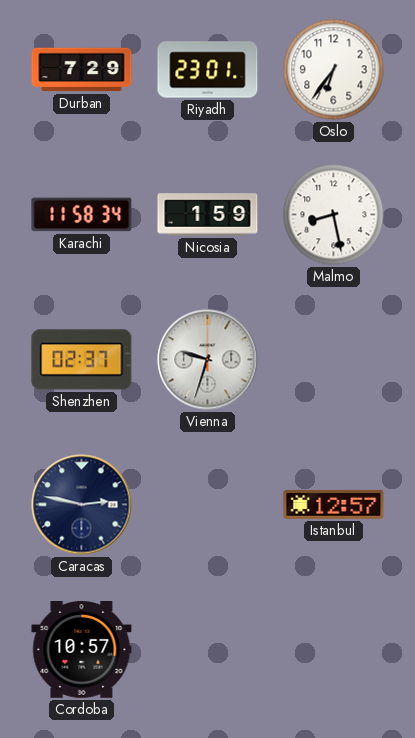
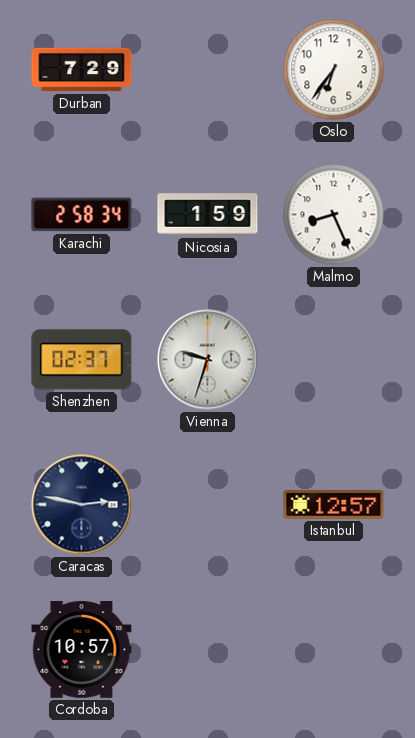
Riyadh: 23:01 -> none (208, 70)
Karachi: 11:58 -> 2:58 (82, 215)
Malmo: 8:28 -> 8:26 (334, 215)
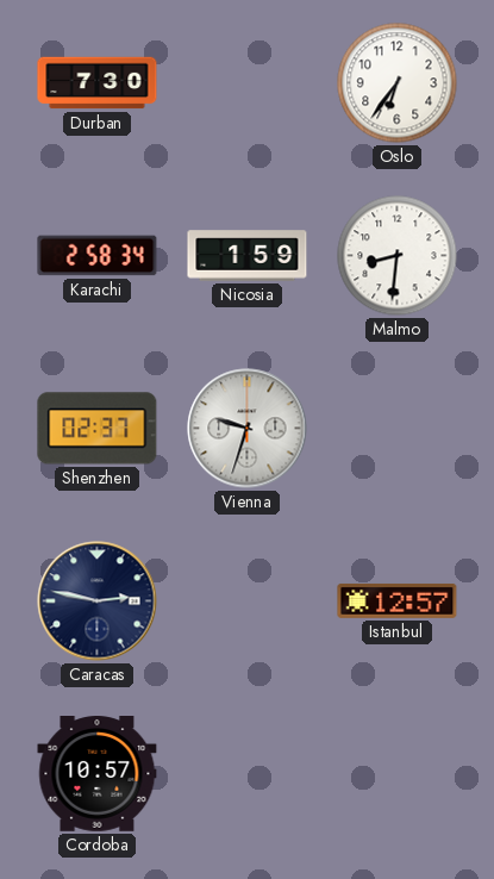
Durban: 7:29 -> 7:30 (98, 83)
Malmo: 8:26 -> 8:31 (398, 256)
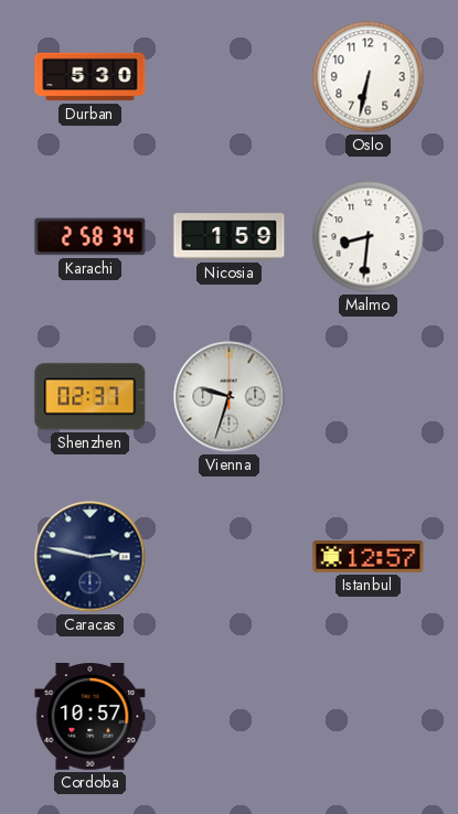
Durban: 7:30 -> 5:30 (90, 77)
Oslo: 6:36 -> 6:32 (369, 77)
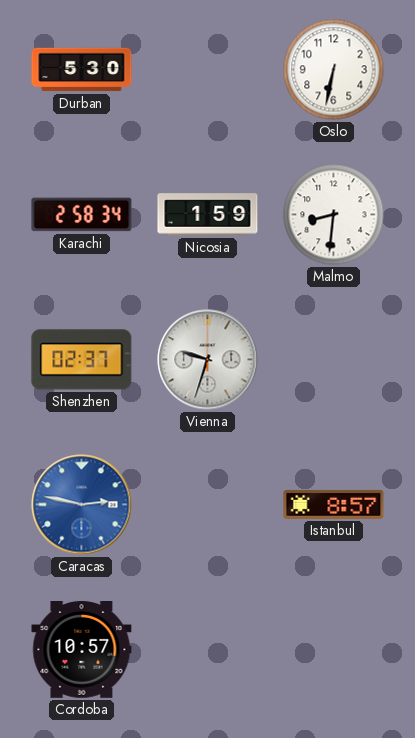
Caracas dial: navy -> blue (82, 505)
Istanbul: 12:57 -> 8:57 (334, 505)
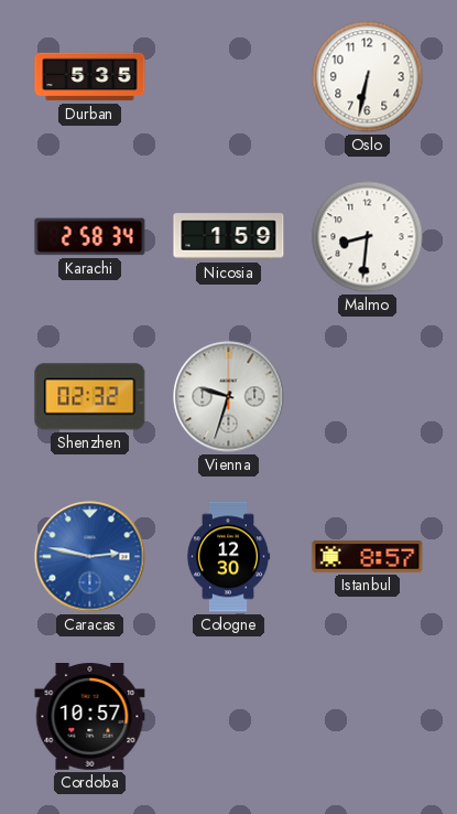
Durban: 5:30 -> 5:35 (90, 77)
Shenzhen: 02:37 -> 02:32 (90, 397)
Cologne: none -> 12:30 (228, 557)
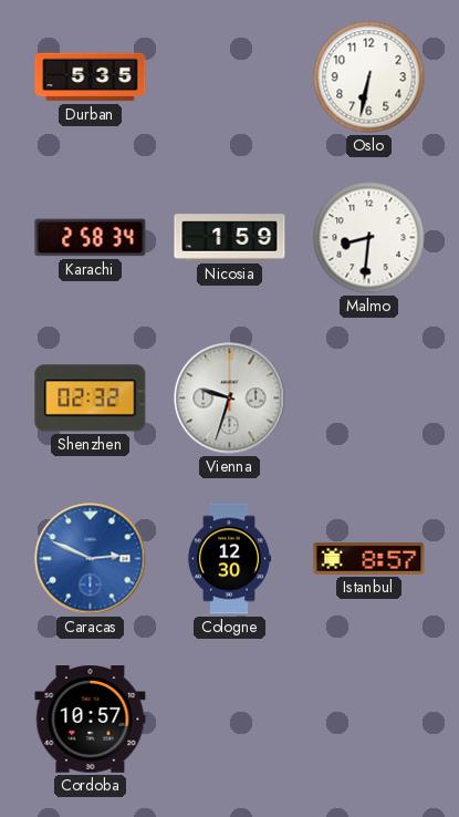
Caracas: 2:47 -> 2:49 (91, 559)
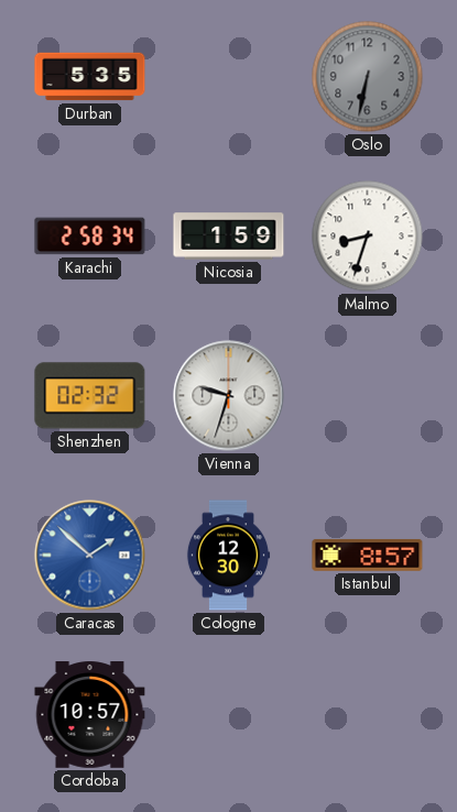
Oslo dial: white -> grey (368, 77)
Malmo: 8:31 -> 8:33 (368, 237)
Caracas: 2:49 -> 1:52 (90, 556)
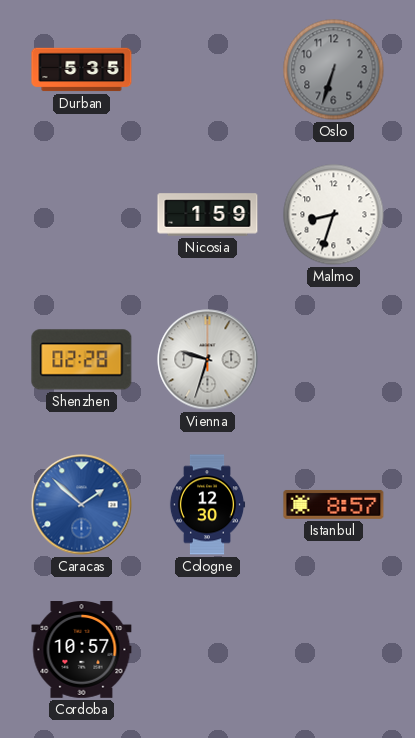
Oslo: 6:32 -> 6:33 (334, 70)
Karachi: 2:58 -> none (90, 237)
Shenzhen: 02:32 -> 02:28 (82, 360)
